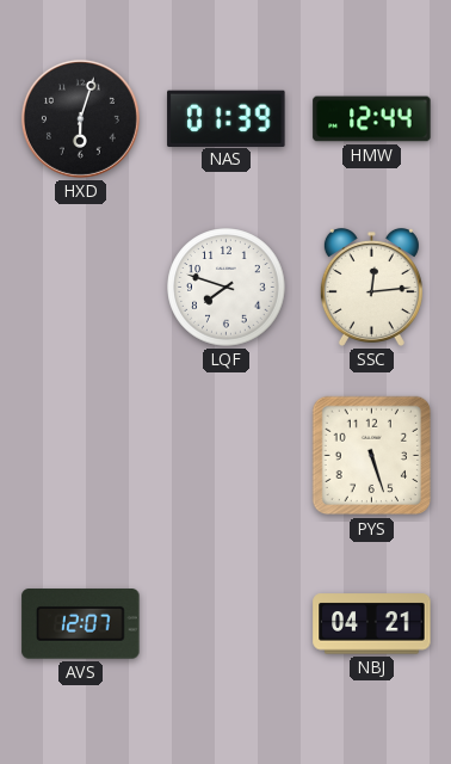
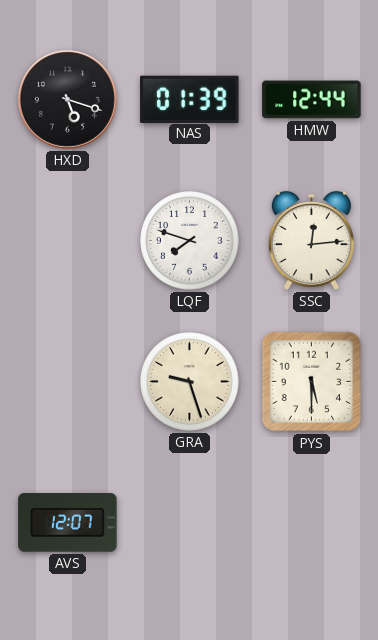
HXD: 6:03 -> 5:18 (67, 99)
GRA: none -> 9:27 (190, 382)
PYS: 5:27 -> 5:30 (312, 382)
NBJ: 04:21 -> none (372, 624)
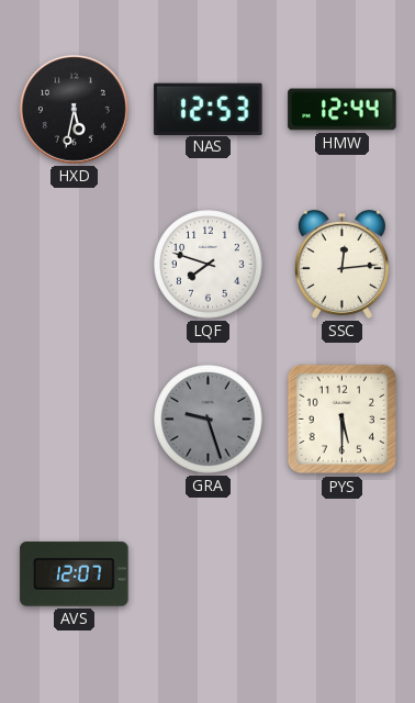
HXD: 5:18 -> 5:32 (74, 109)
NAS: 01:39 -> 12:53 (209, 109)
GRA dial: cream -> grey (209, 420)
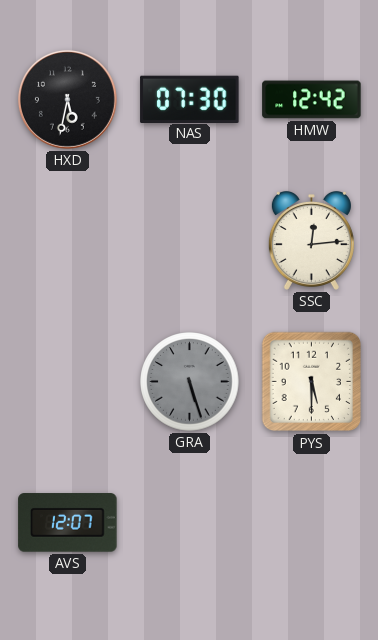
NAS: 12:53 -> 07:30 (190, 99)
HMW: 12:44 -> 12:42 (312, 100)
LQF: 7:48 -> none (209, 265)
GRA: 9:27 -> 5:27 (190, 382)
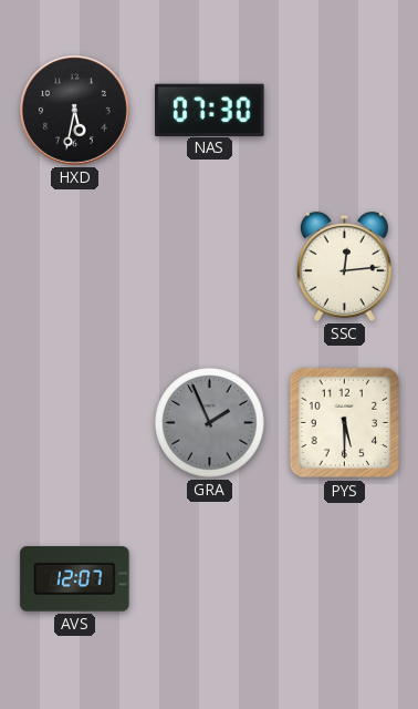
HMW: 12:42 -> none (312, 100)
GRA: 5:27 -> 1:56 (210, 423)
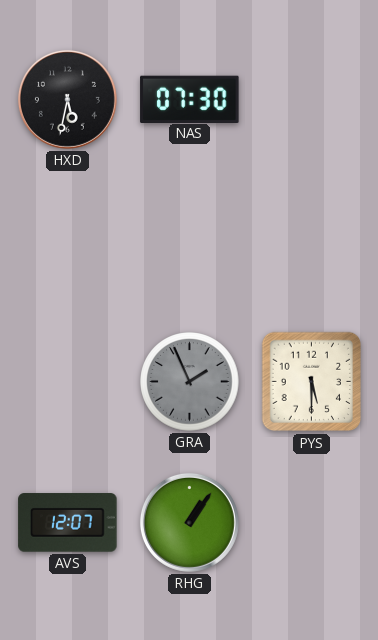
SSC: 12:14 -> none (344, 266)
RHG: none -> 1:06 (189, 522)
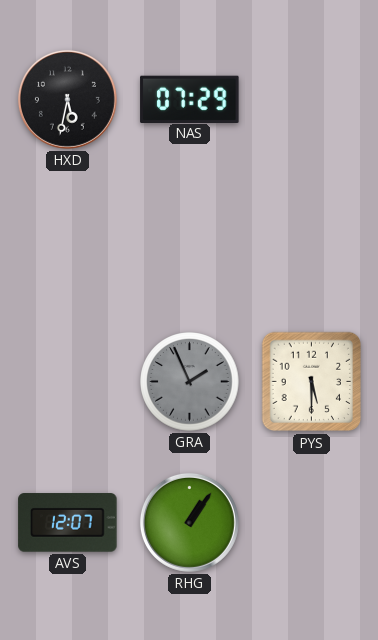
NAS: 07:30 -> 07:29 (190, 99)
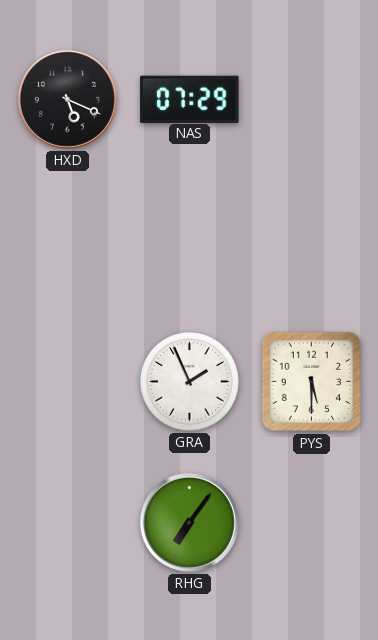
HXD: 5:32 -> 5:19 (67, 99)
GRA dial: grey -> white (190, 382)
AVS: 12:07 -> none (68, 523)
RHG: 1:06 -> 7:06 (189, 522)
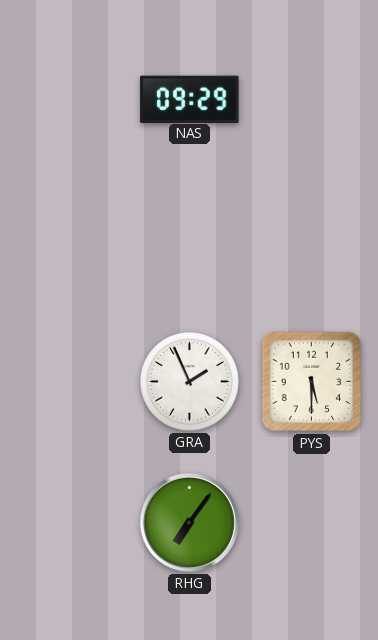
HXD: 5:19 -> none (67, 99)
NAS: 07:29 -> 09:29 (190, 99)
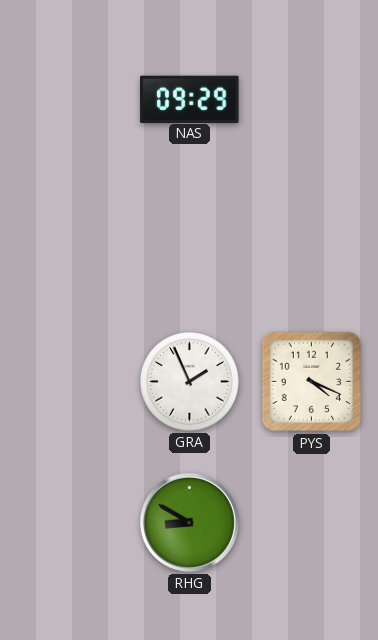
PYS: 5:30 -> 4:19 (312, 382)
RHG: 7:06 -> 8:50 (189, 522)
